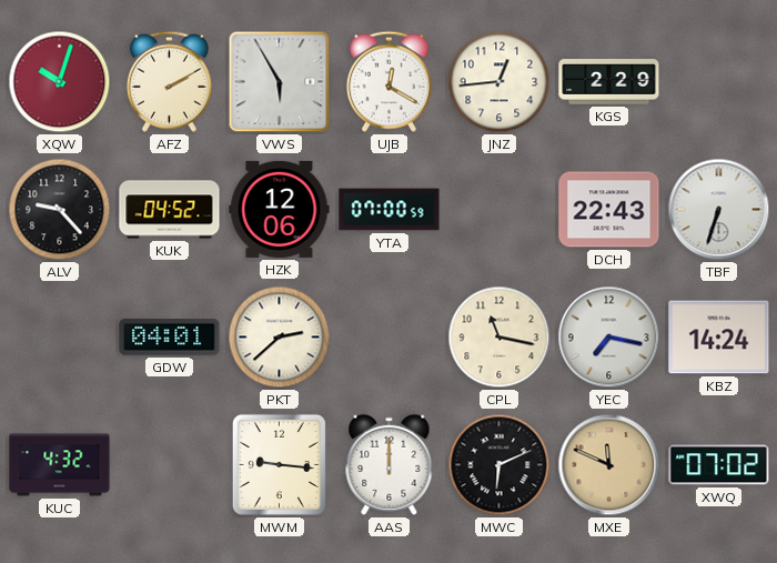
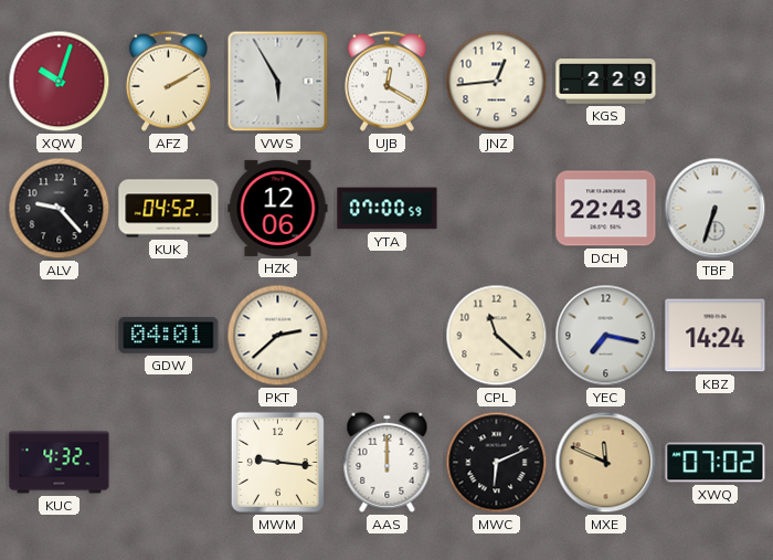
CPL: 11:17 -> 11:22 (497, 336)
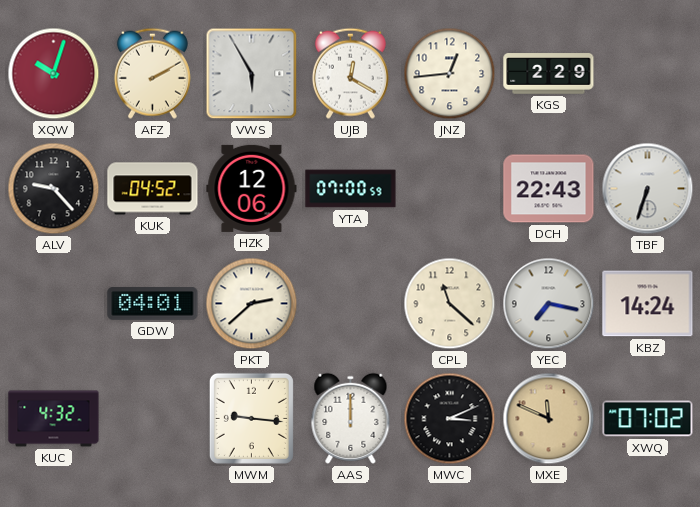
MWC: 6:11 -> 3:11 (450, 419)
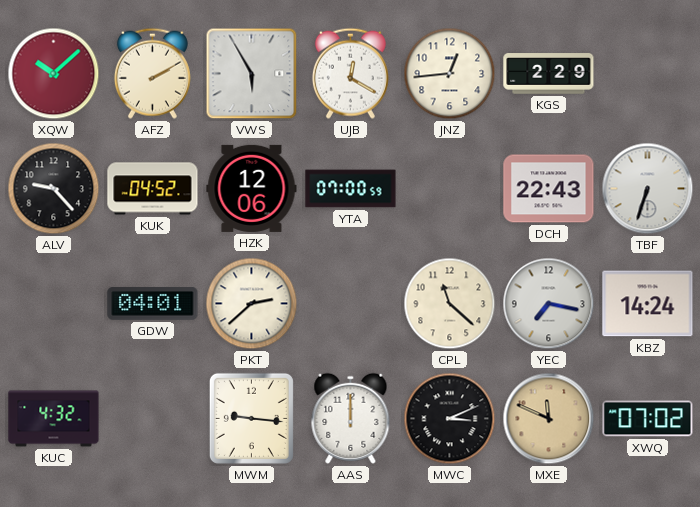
XQW: 10:03 -> 10:08 (54, 74)
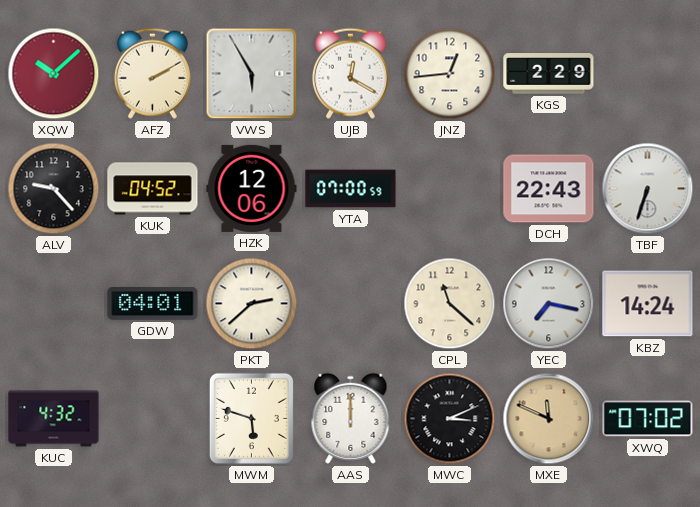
MWM: 9:16 -> 5:48 (251, 418)
